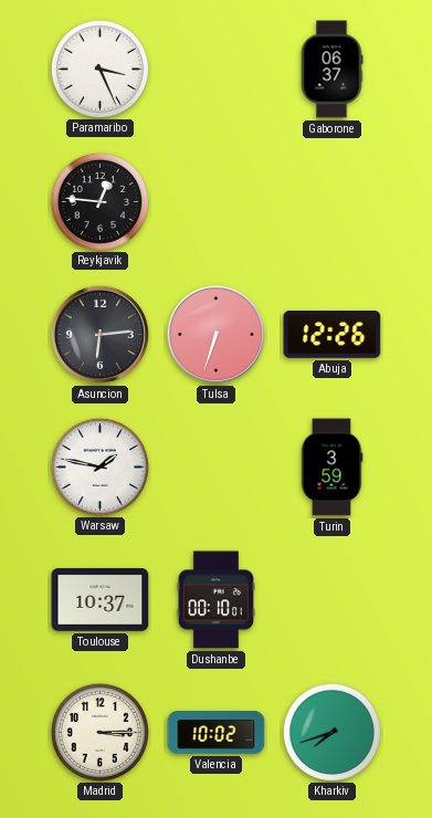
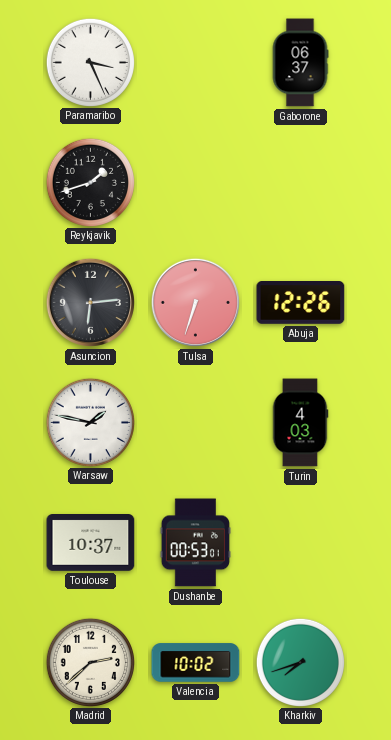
Reykjavik: 12:46 -> 1:42 (90, 182)
Turin: 3:59 -> 4:03 (300, 423)
Dushanbe: 00:10 -> 00:53 (195, 543)
Madrid: 3:15 -> 2:38 (90, 662)
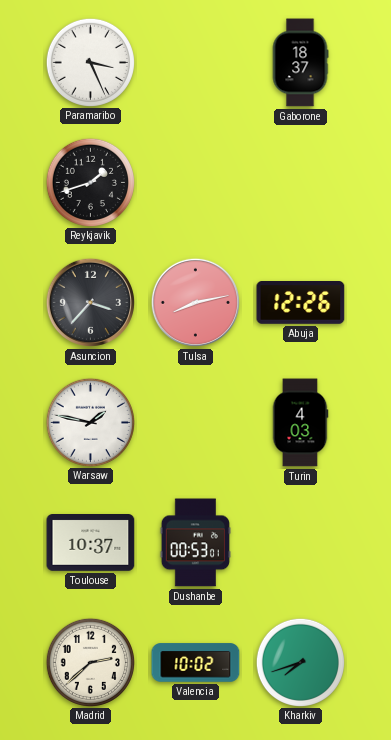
Gaborone: 06:37 -> 18:37 (300, 63)
Asuncion: 6:14 -> 3:37 (90, 302)
Tulsa: 6:33 -> 8:13 (195, 302)
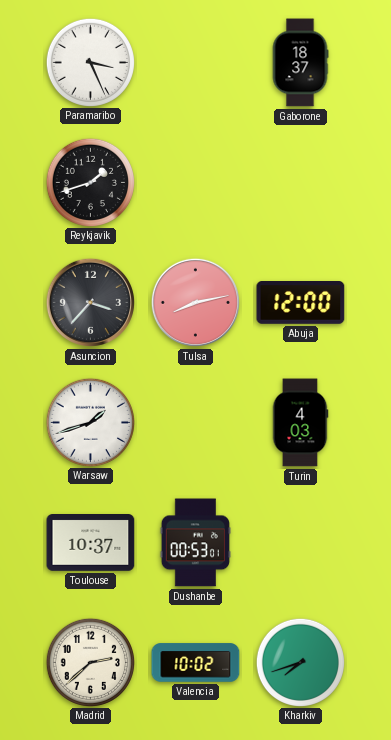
Abuja: 12:26 -> 12:00 (301, 303)
Warsaw: 1:47 -> 1:42 (90, 422)
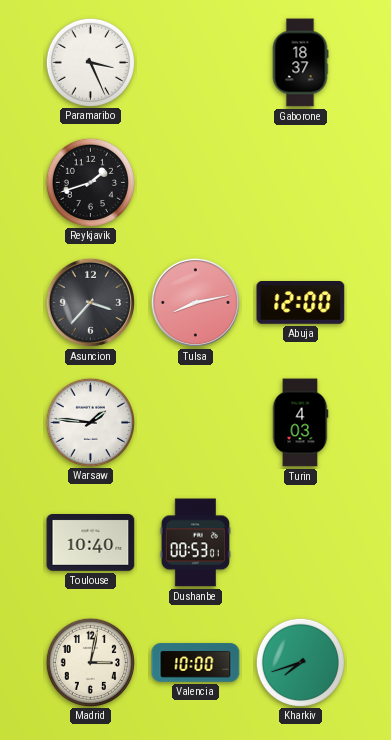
Warsaw: 1:42 -> 1:46 (90, 422)
Toulouse: 10:37 -> 10:40 (91, 543)
Madrid: 2:38 -> 3:02 (90, 662)
Valencia: 10:02 -> 10:00 (196, 663)
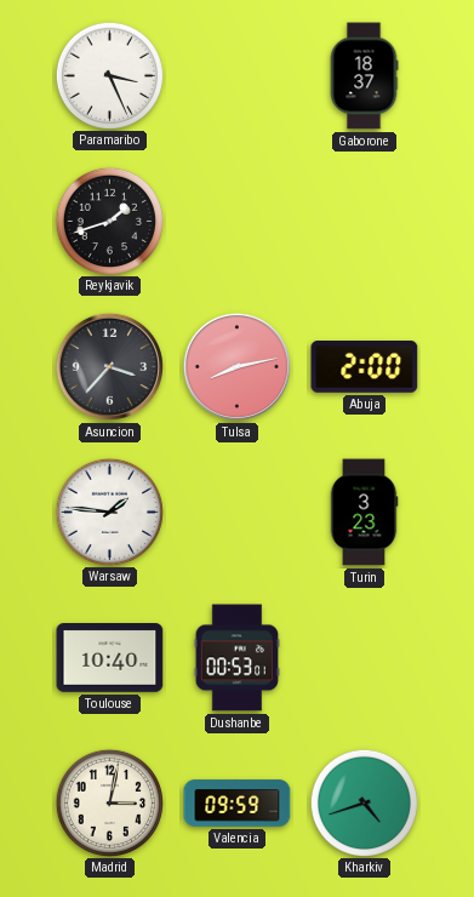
Abuja: 12:00 -> 2:00 (365, 367)
Turin: 4:03 -> 3:23 (364, 513)
Valencia: 10:00 -> 09:59 (238, 804)
Kharkiv: 7:42 -> 4:42 (364, 802)
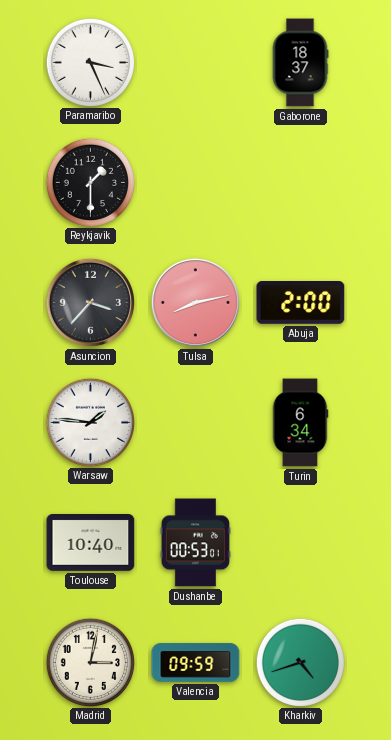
Reykjavik: 1:42 -> 1:30 (90, 182)
Turin: 3:23 -> 6:34 (300, 423)
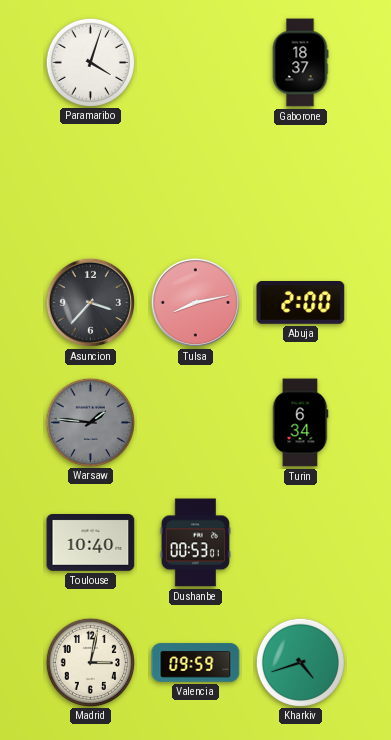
Paramaribo: 3:26 -> 4:03 (90, 62)
Reykjavik: 1:30 -> none (90, 182)
Warsaw dial: white -> grey (90, 422)
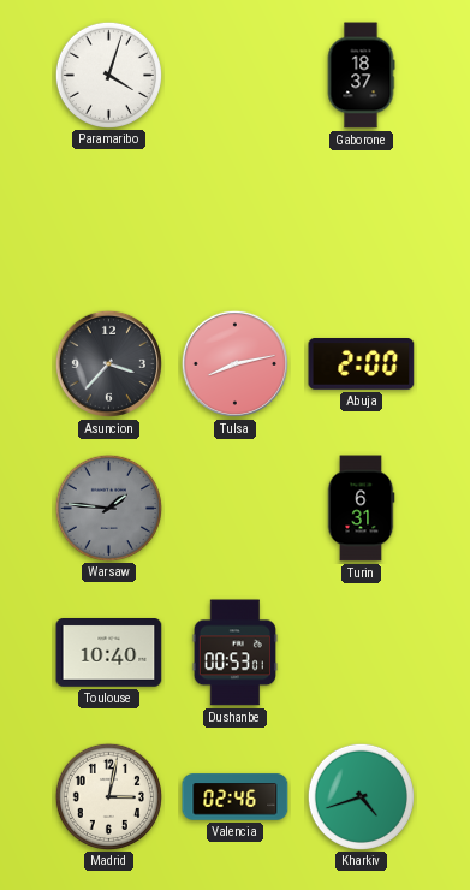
Turin: 6:34 -> 6:31 (361, 509)
Valencia: 09:59 -> 02:46 (236, 797)
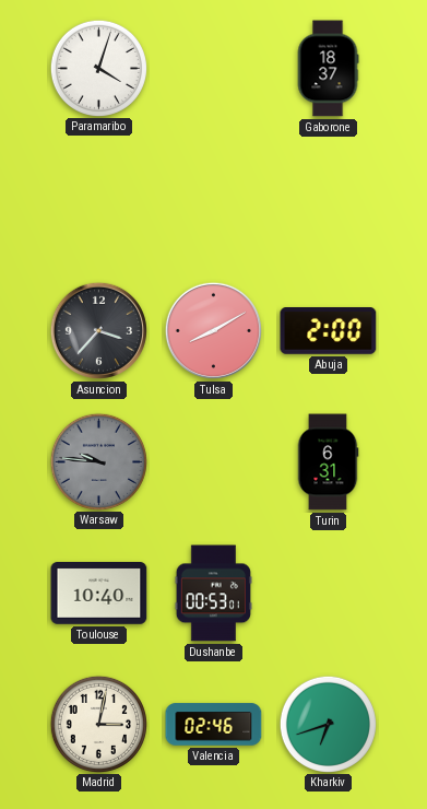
Tulsa: 8:13 -> 8:10 (213, 330)
Warsaw: 1:46 -> 9:46 (98, 461)
Kharkiv: 4:42 -> 6:42 (328, 724)
